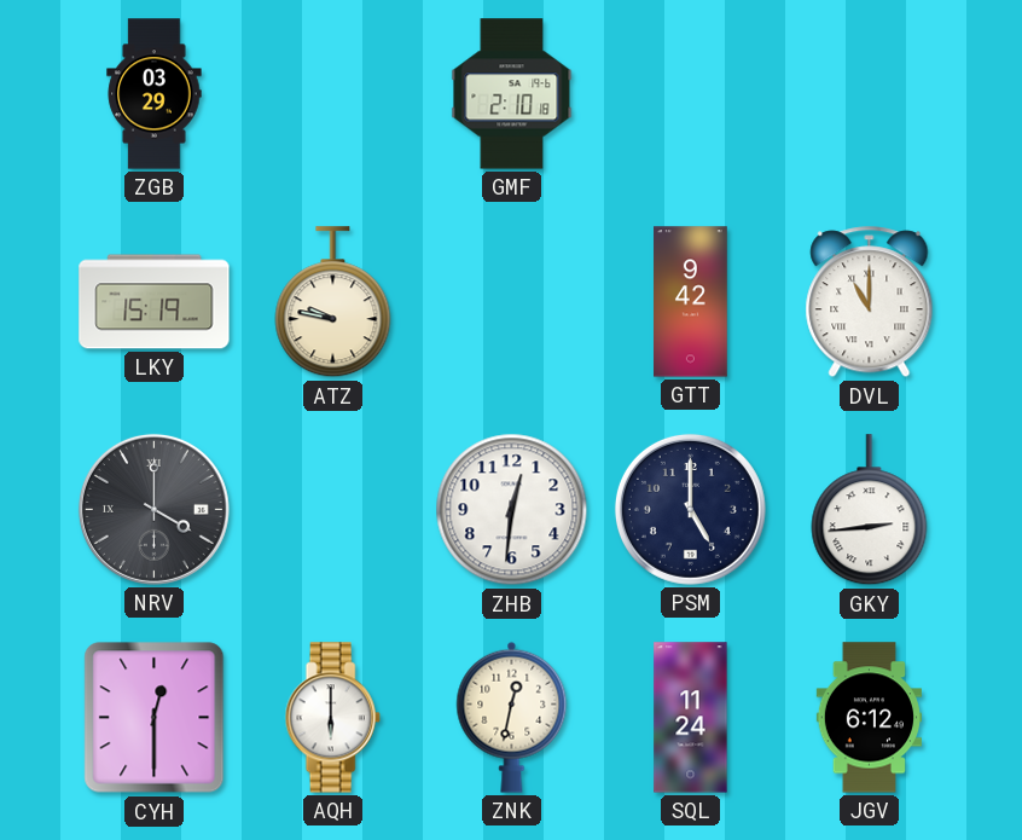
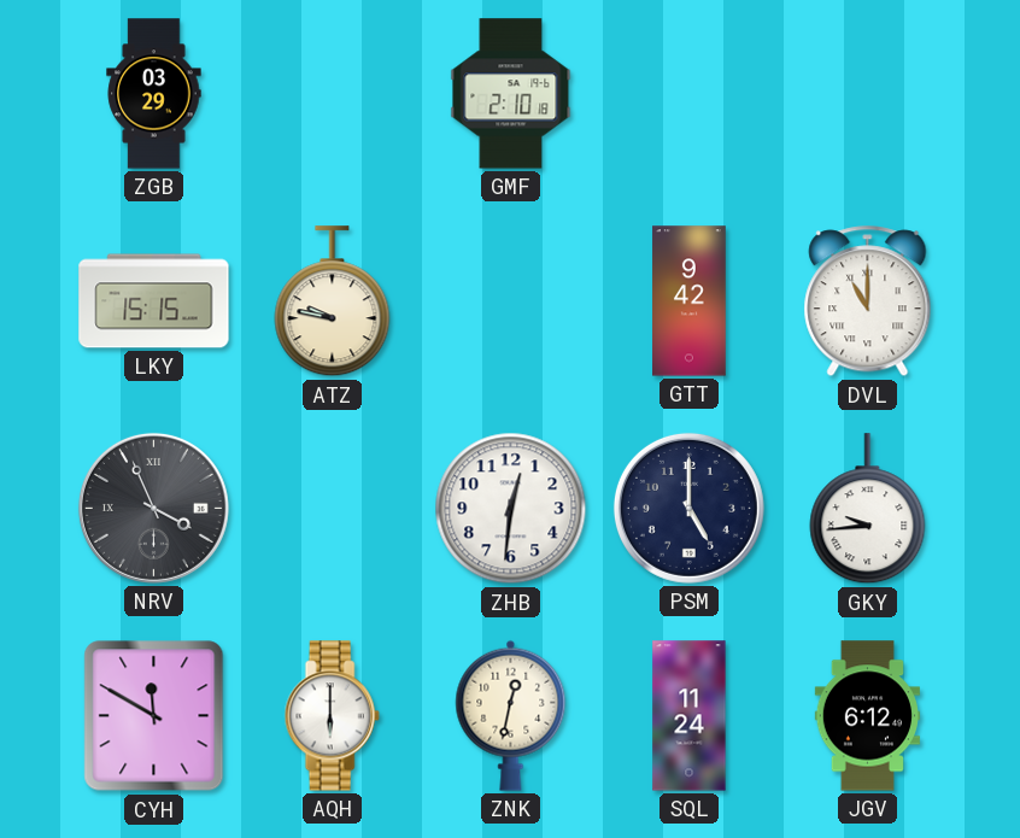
LKY: 15:19 -> 15:15 (154, 301)
NRV: 4:00 -> 3:56 (153, 508)
GKY: 2:44 -> 9:44 (868, 509)
CYH: 12:30 -> 11:50 (154, 716)
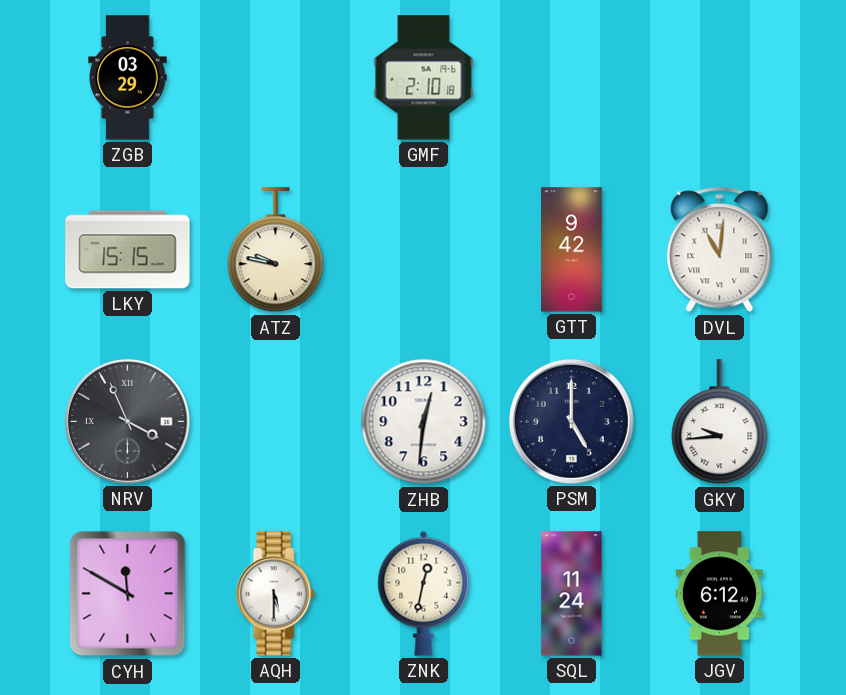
DVL: 11:00 -> 11:01 (720, 250)
AQH: 6:00 -> 5:30 (275, 594)
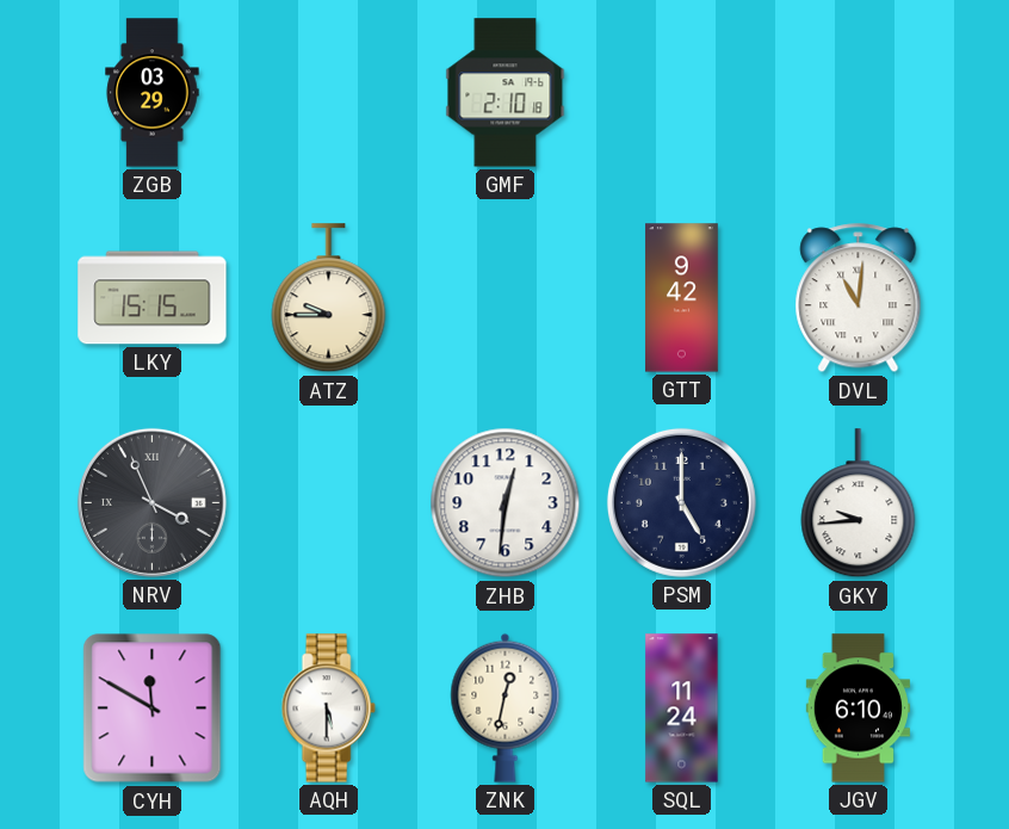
ATZ: 9:47 -> 9:45 (329, 298)
JGV: 6:12 -> 6:10 (858, 709)
